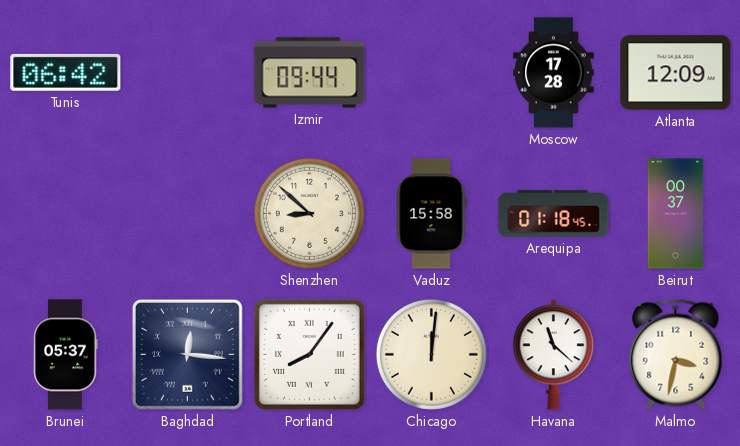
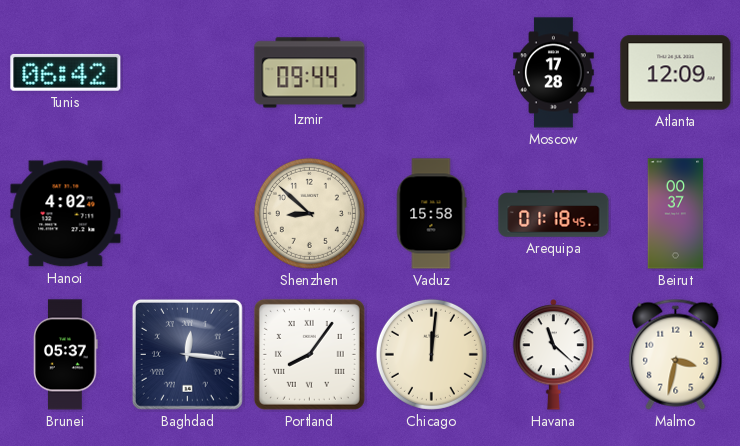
Hanoi: none -> 4:02 (66, 214)
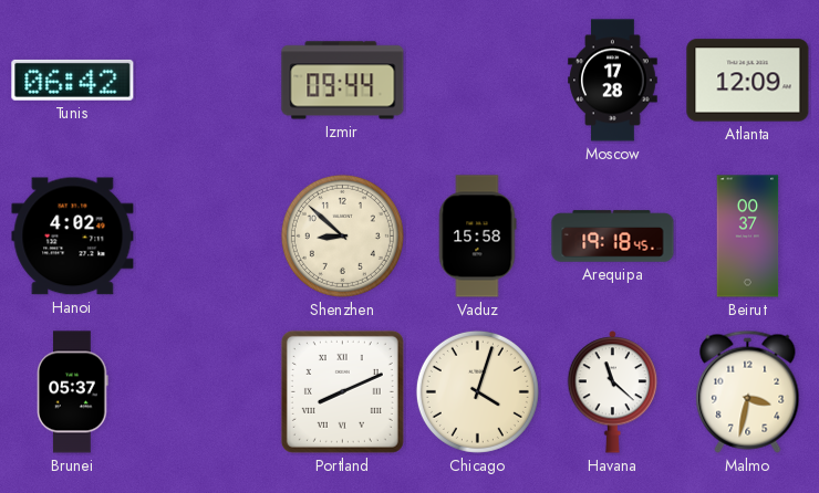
Arequipa: 01:18 -> 19:18 (613, 237)
Baghdad: 12:16 -> none (187, 354)
Portland: 8:06 -> 8:11 (342, 391)
Chicago: 12:01 -> 4:03 (477, 391)
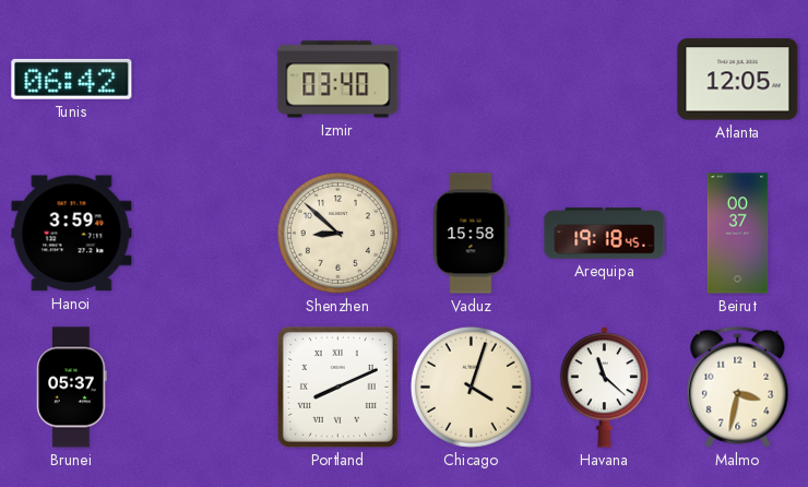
Izmir: 09:44 -> 03:40 (338, 80)
Moscow: 17:28 -> none (613, 81)
Atlanta: 12:09 -> 12:05 (738, 80)
Hanoi: 4:02 -> 3:59 (72, 234)
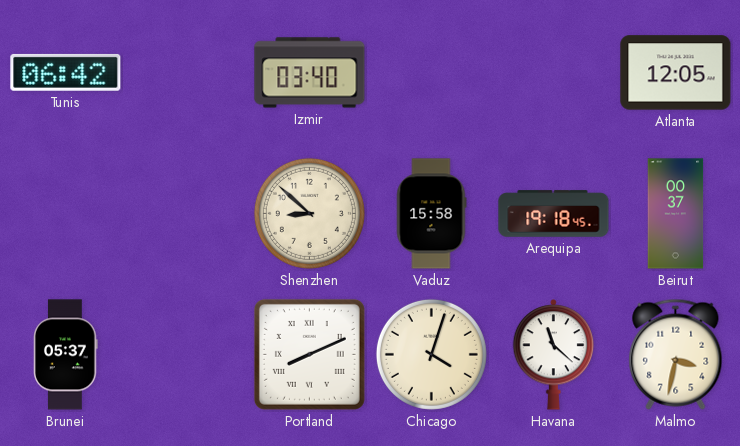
Hanoi: 3:59 -> none (72, 234)
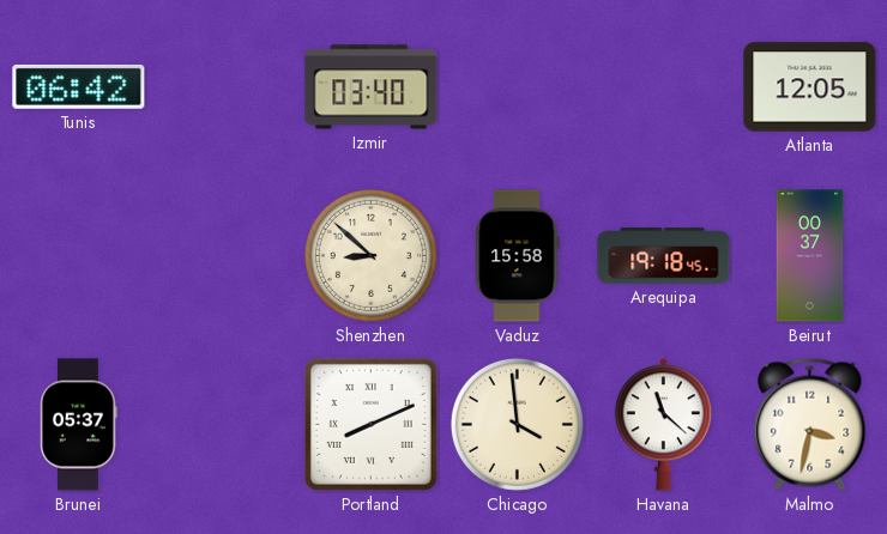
Chicago: 4:03 -> 3:59 (517, 424)
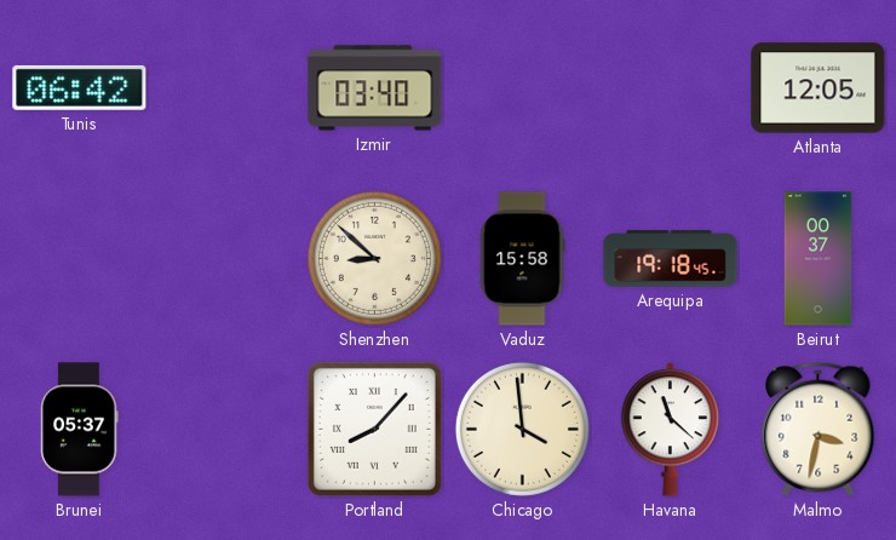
Portland: 8:11 -> 8:07 (374, 429)
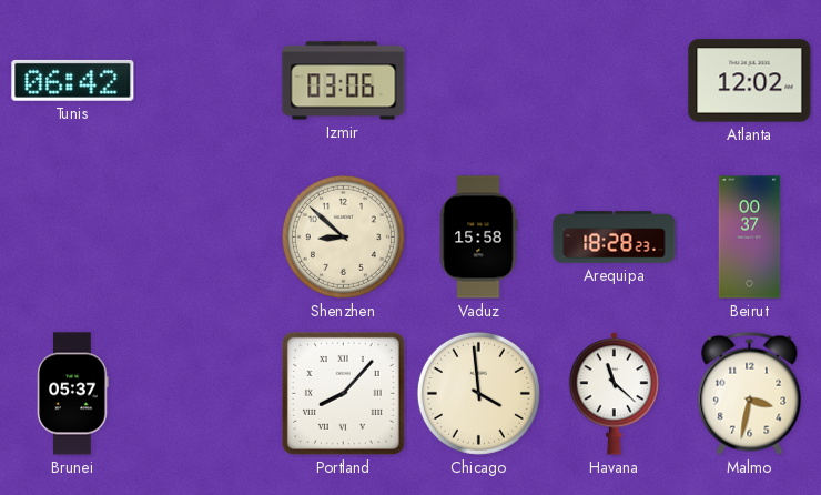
Izmir: 03:40 -> 03:06 (344, 81)
Atlanta: 12:05 -> 12:02 (750, 81)
Arequipa: 19:18 -> 18:28 (615, 238)
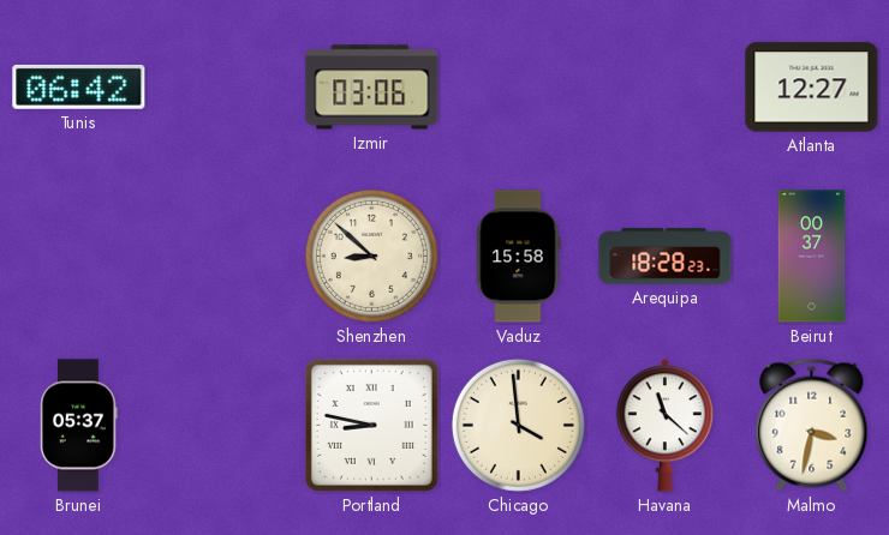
Atlanta: 12:02 -> 12:27 (812, 88)
Portland: 8:07 -> 8:47 (371, 425)
